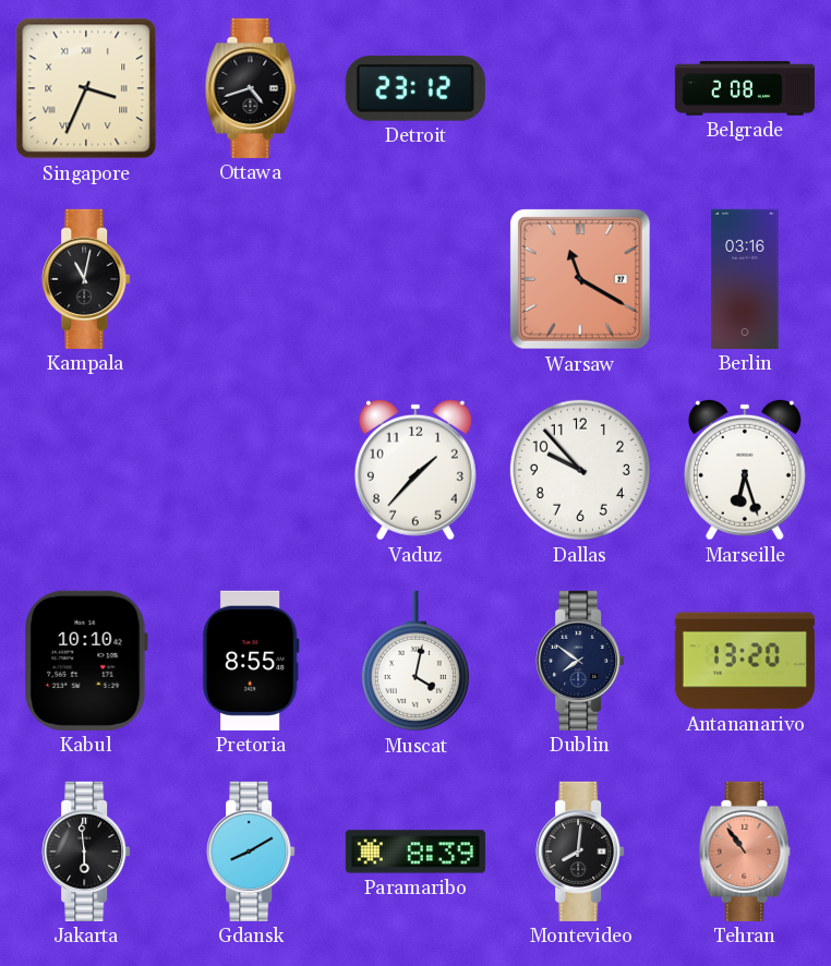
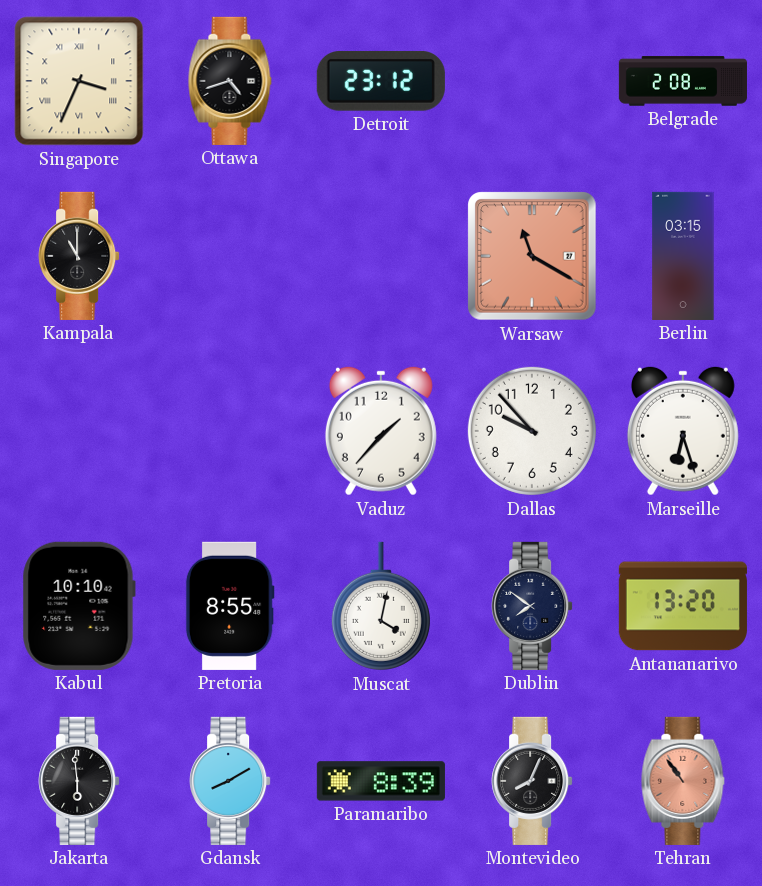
Kampala: 11:02 -> 11:00 (79, 256)
Berlin: 03:16 -> 03:15 (683, 256)
Montevideo: 8:01 -> 8:04 (532, 781)
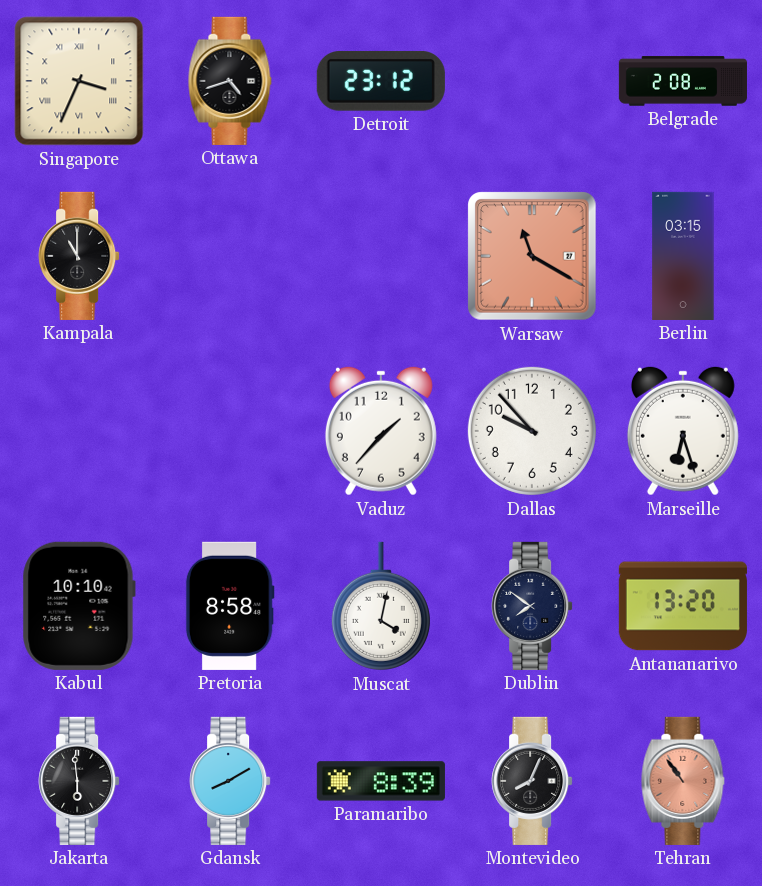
Pretoria: 8:55 -> 8:58 (230, 606)
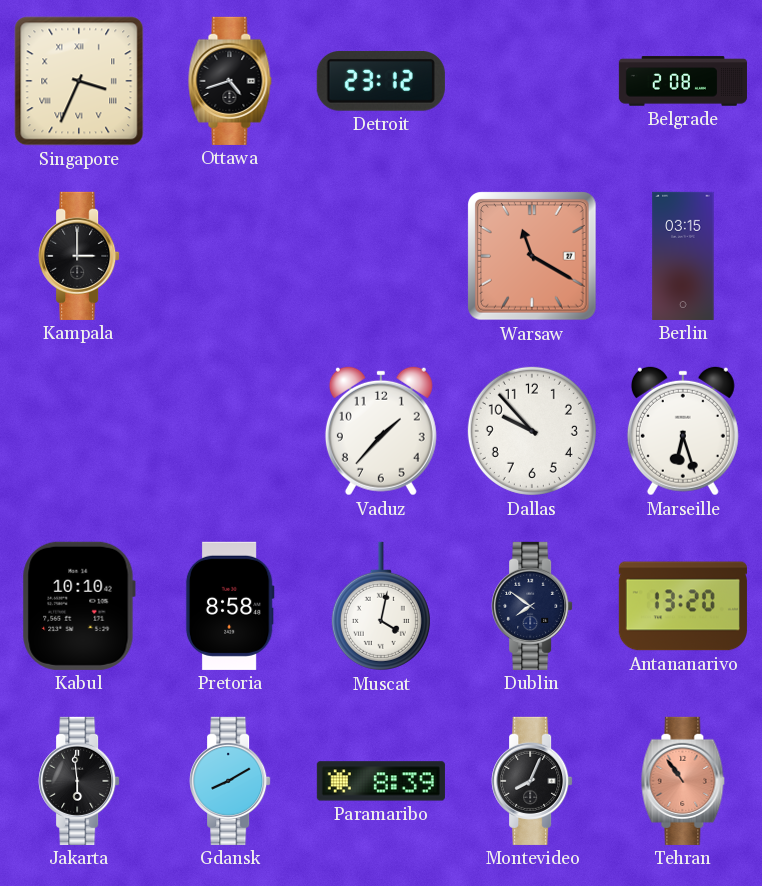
Kampala: 11:00 -> 3:00 (79, 256)
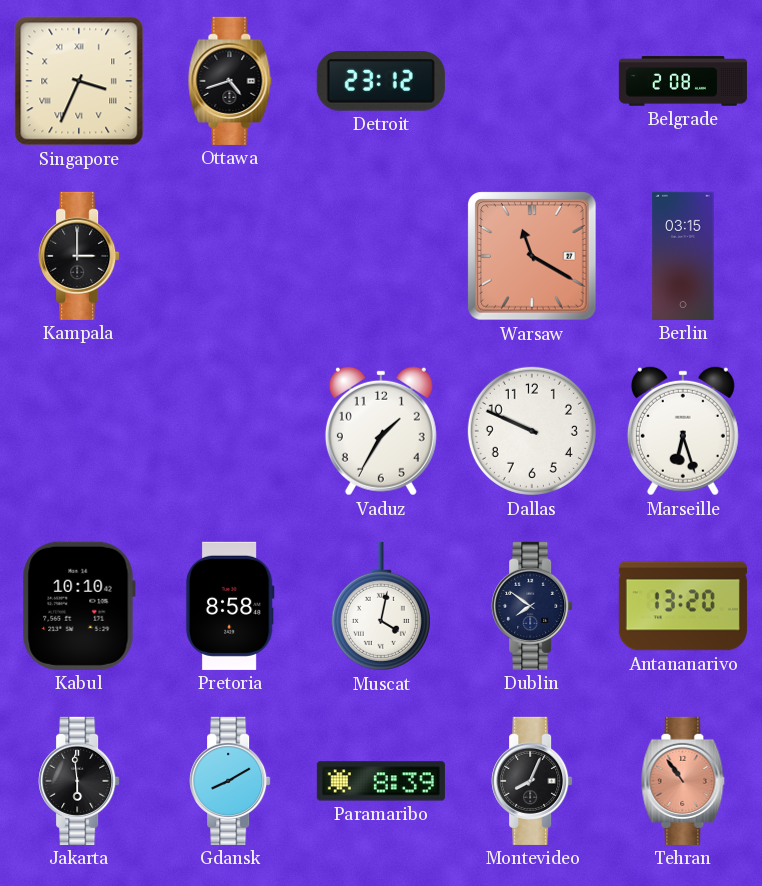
Vaduz: 1:37 -> 1:35 (381, 431)
Dallas: 9:53 -> 9:49 (532, 431)
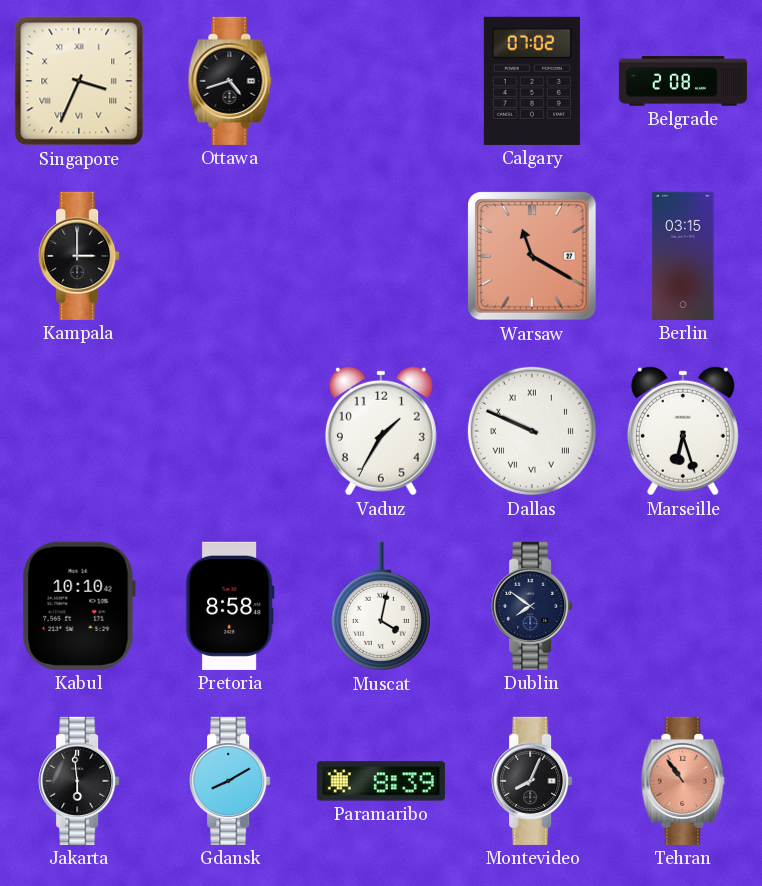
Detroit: 23:12 -> none (381, 81)
Calgary: none -> 07:02 (532, 81)
Dallas numerals: Arabic -> Roman (532, 431)
Antananarivo: 13:20 -> none (683, 606)
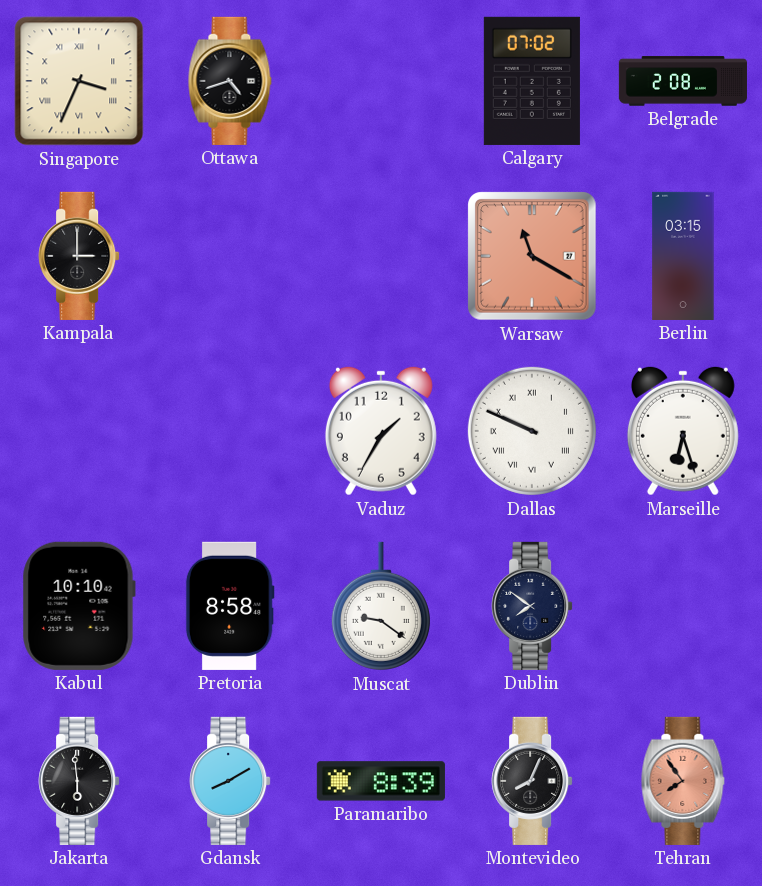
Muscat: 4:02 -> 9:21 (381, 606)
Tehran: 10:54 -> 7:54 (683, 781)
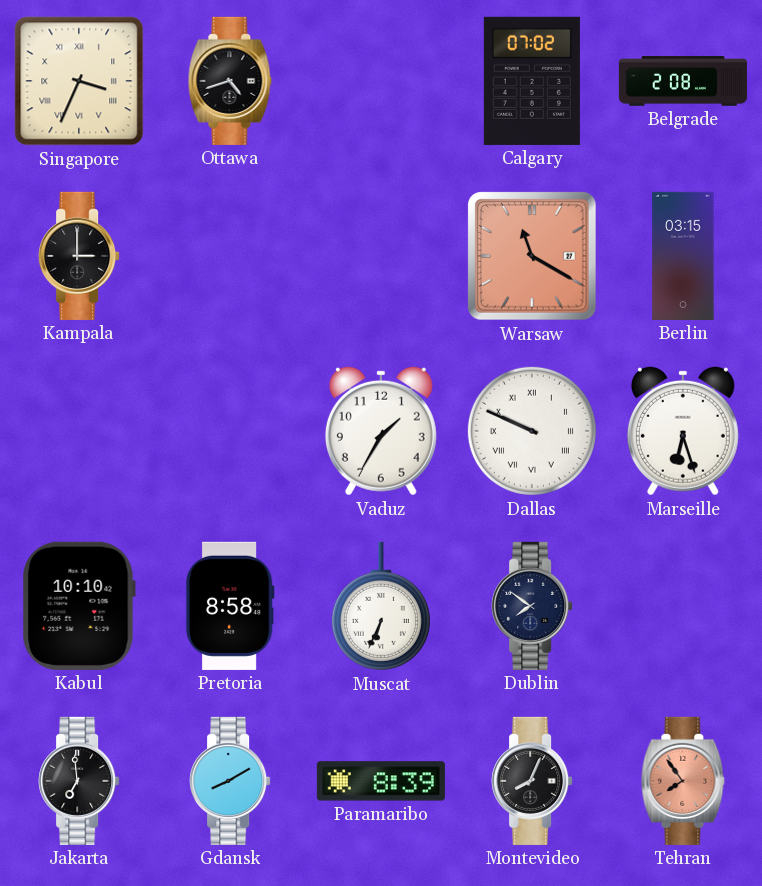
Muscat: 9:21 -> 6:34 (381, 606)
Jakarta: 5:59 -> 6:59 (79, 781)
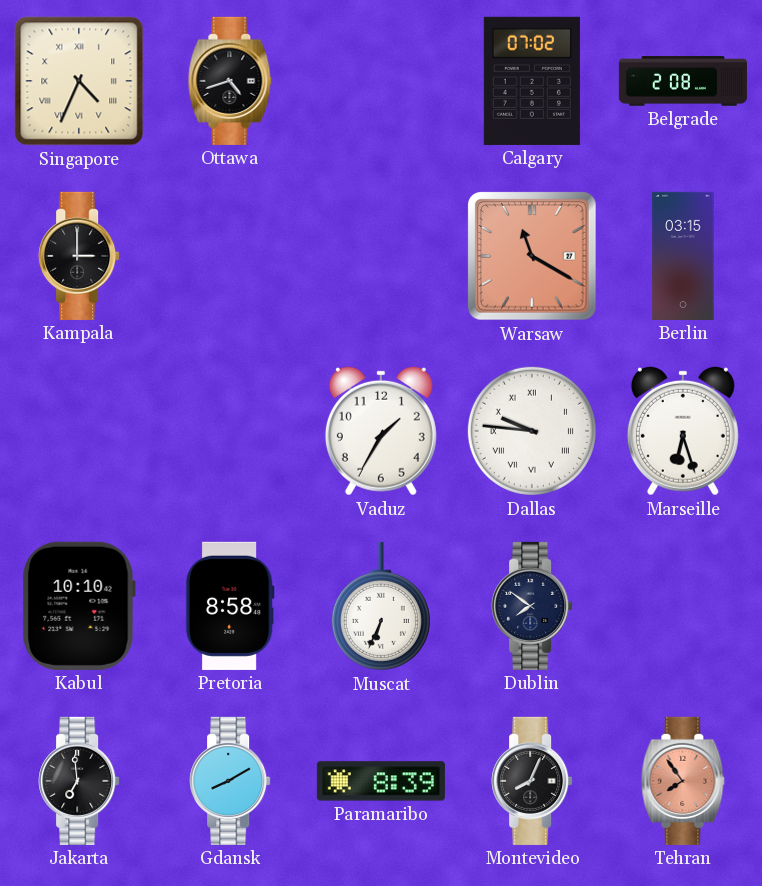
Singapore: 3:34 -> 4:34 (79, 81)
Dallas: 9:49 -> 9:46 (532, 431)
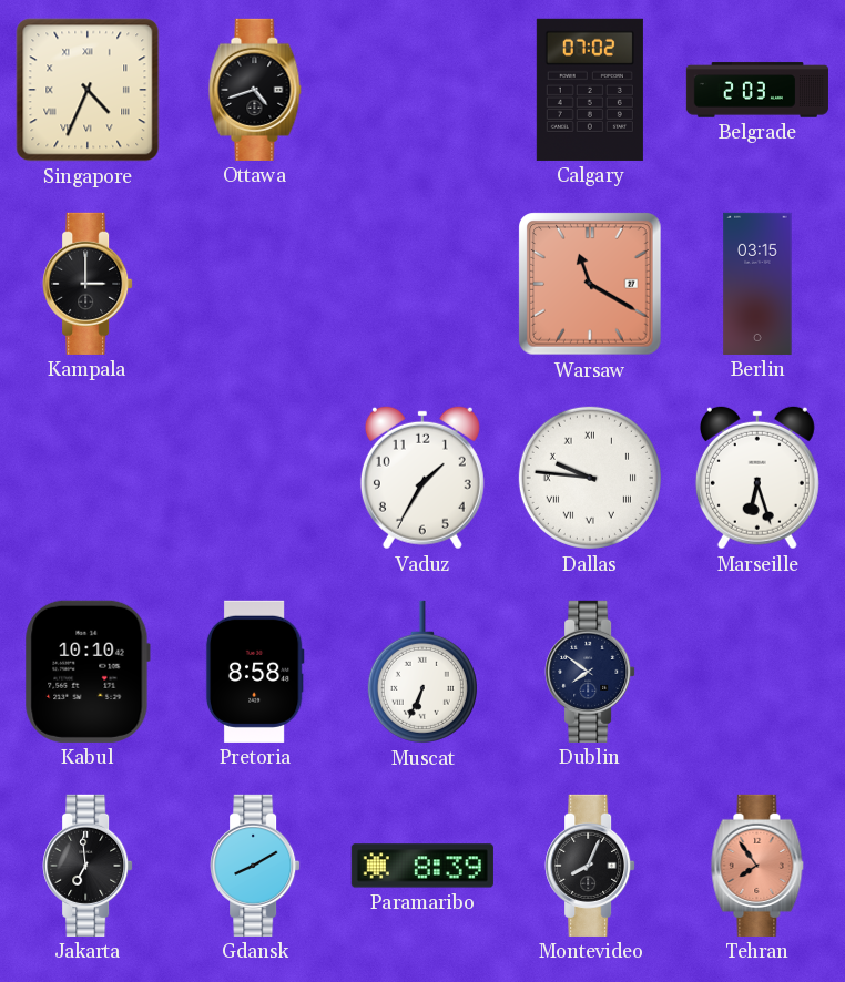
Belgrade: 2:08 -> 2:03 (757, 90)
